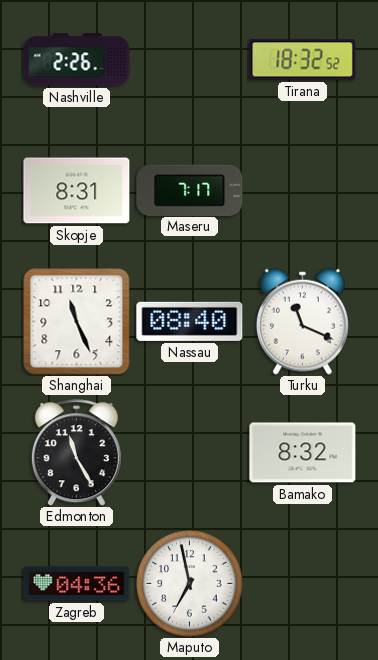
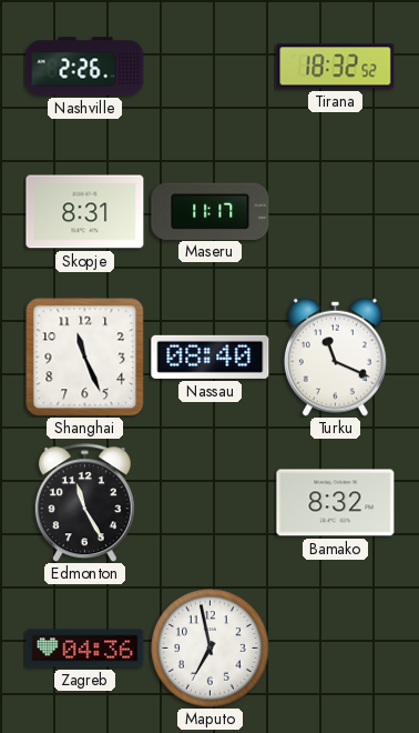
Maseru: 7:17 -> 11:17 (211, 211)
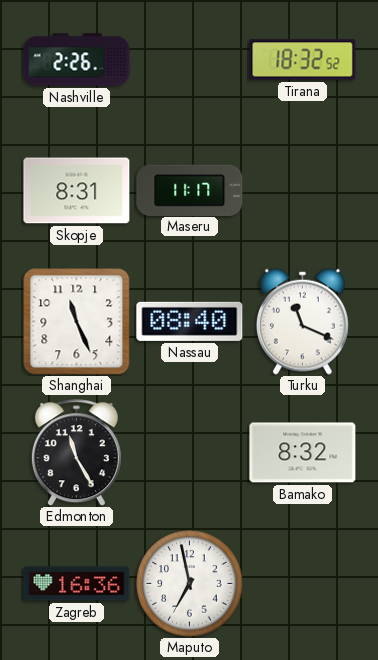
Zagreb: 04:36 -> 16:36 (77, 584)
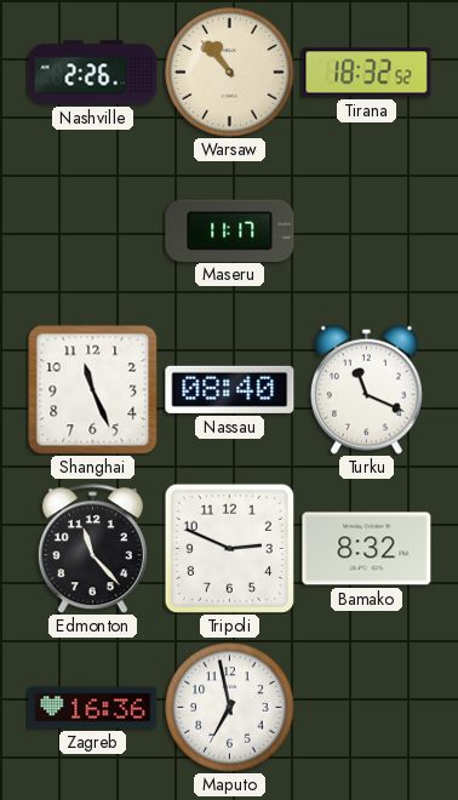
Warsaw: none -> 10:53 (230, 73)
Skopje: 8:31 -> none (77, 191)
Edmonton: 11:25 -> 11:23 (92, 549)
Tripoli: none -> 2:49 (229, 548)
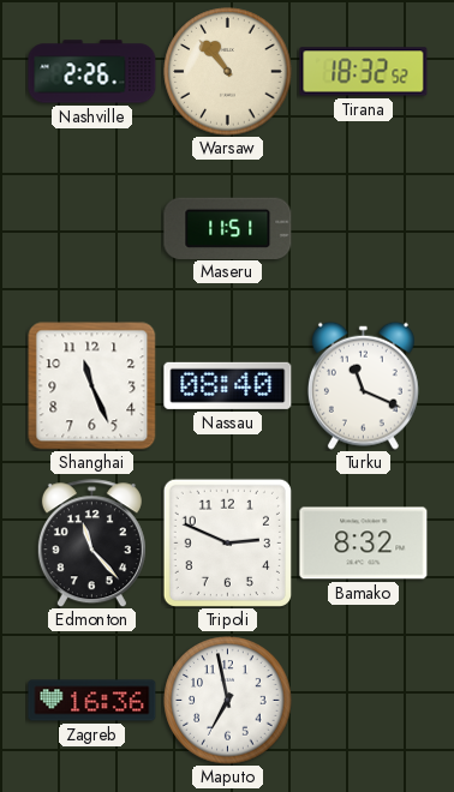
Maseru: 11:17 -> 11:51 (228, 228)
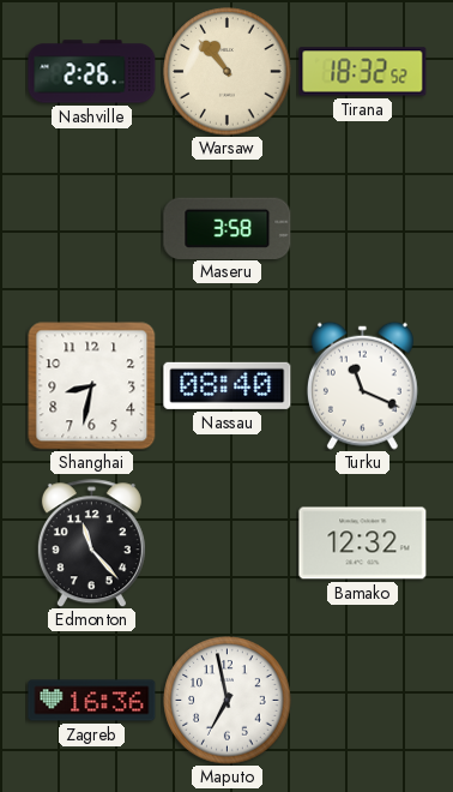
Maseru: 11:51 -> 3:58 (228, 228)
Shanghai: 11:26 -> 8:32 (91, 386)
Tripoli: 2:49 -> none (227, 542)
Bamako: 8:32 -> 12:32 (363, 544)
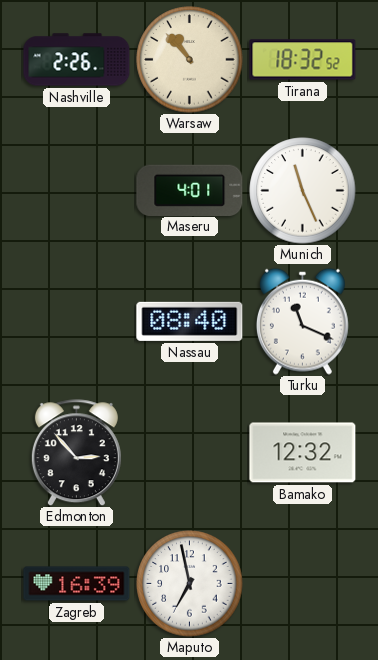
Maseru: 3:58 -> 4:01 (190, 190)
Munich: none -> 11:26 (303, 191)
Shanghai: 8:32 -> none (91, 386)
Edmonton: 11:23 -> 2:53 (76, 453)
Zagreb: 16:36 -> 16:39 (77, 584)
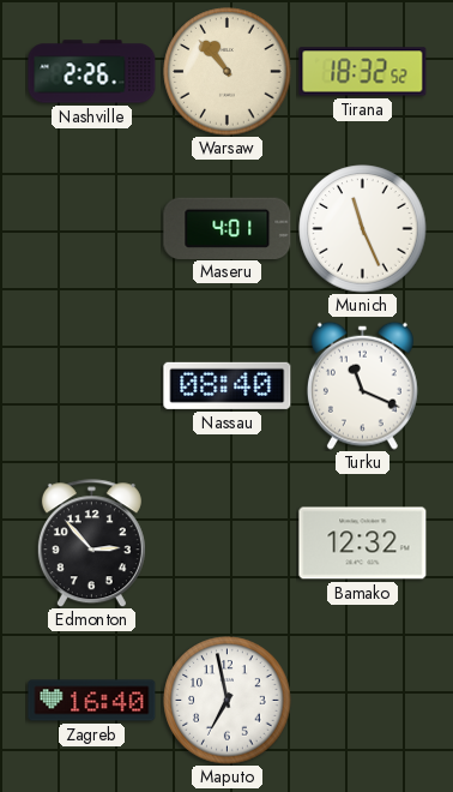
Zagreb: 16:39 -> 16:40 (92, 701)
